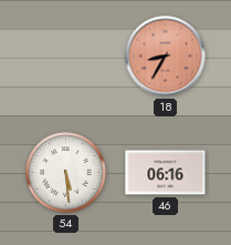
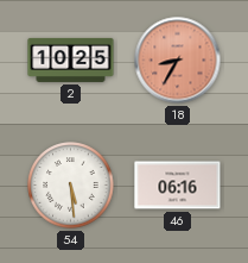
2: none -> 10:25 (71, 60)
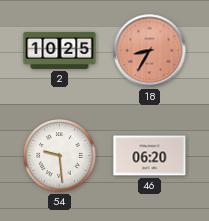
54: 5:29 -> 9:29 (60, 156)
46: 06:16 -> 06:20 (150, 156)
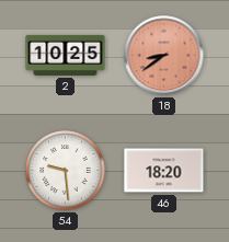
18: 8:35 -> 8:39 (164, 56)
46: 06:20 -> 18:20 (164, 171)
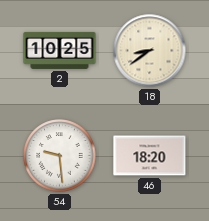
18 dial: salmon -> cream (150, 51)
